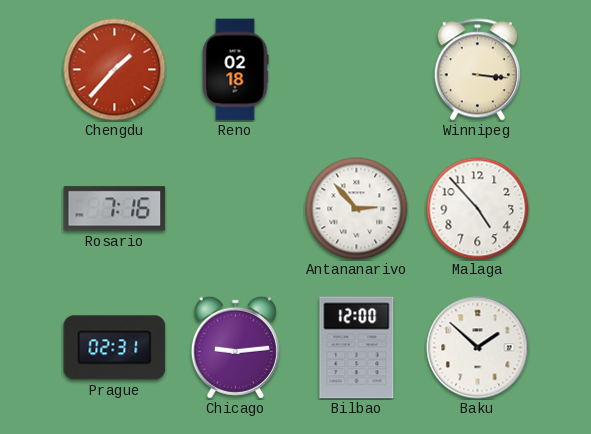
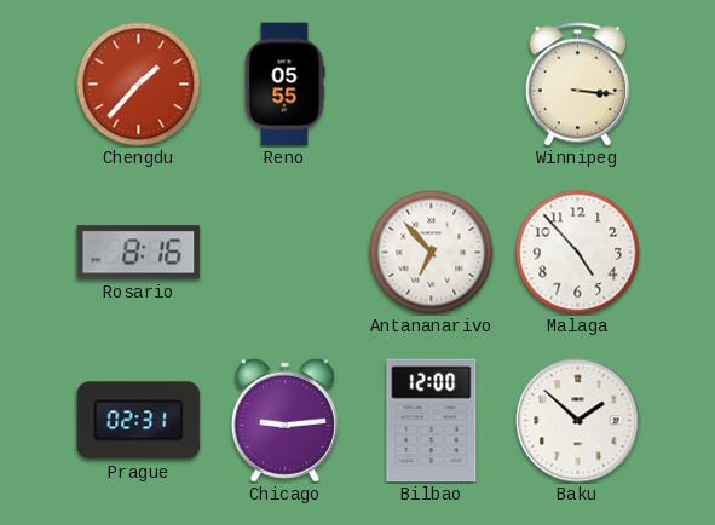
Reno: 02:18 -> 05:55 (284, 85)
Rosario: 7:16 -> 8:16 (139, 253)
Antananarivo: 2:53 -> 6:53 (432, 253)
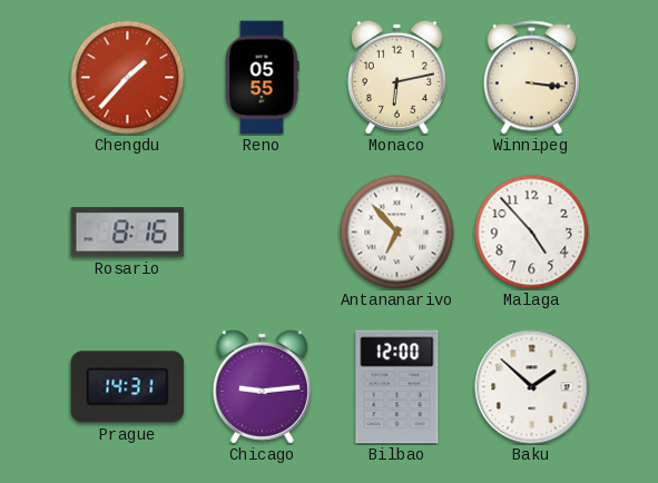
Monaco: none -> 6:13 (396, 77)
Prague: 02:31 -> 14:31 (128, 387)
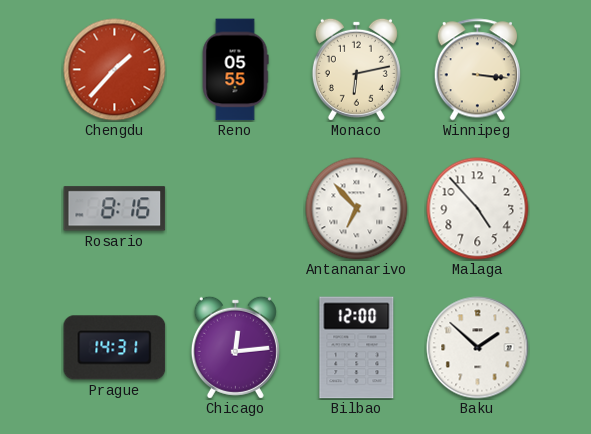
Chicago: 9:14 -> 12:14 (235, 347)
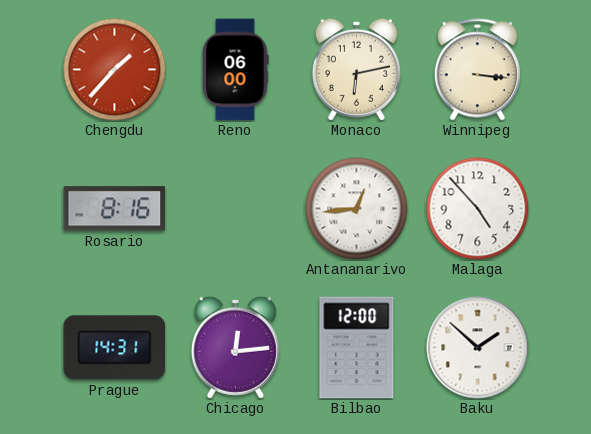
Reno: 05:55 -> 06:00 (235, 70)
Antananarivo: 6:53 -> 12:44 (357, 209)
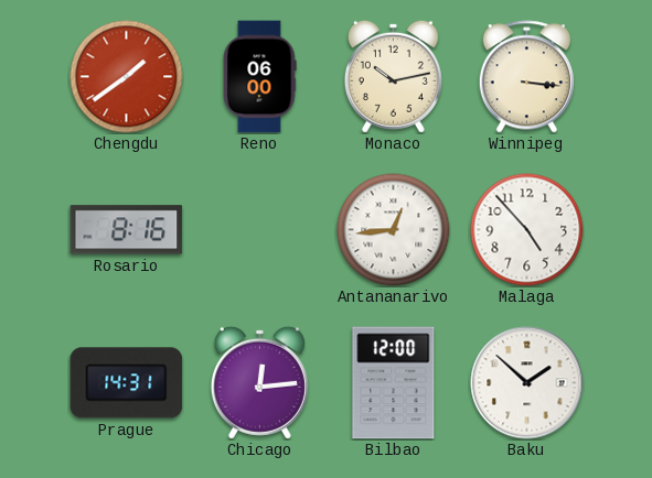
Chengdu: 1:37 -> 1:39 (127, 77)
Monaco: 6:13 -> 10:13 (393, 76)
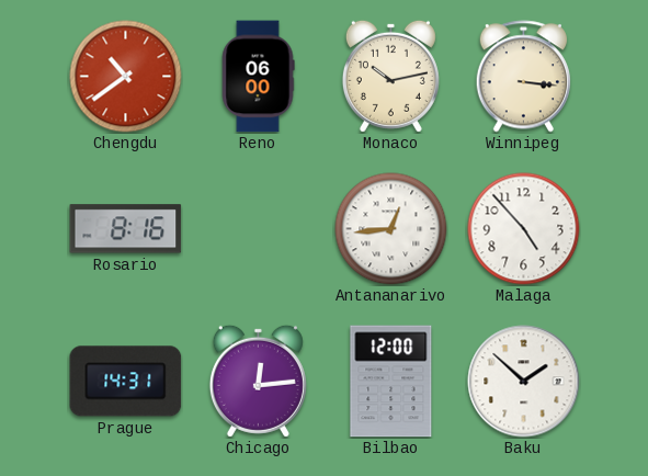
Chengdu: 1:39 -> 10:39 (126, 77)
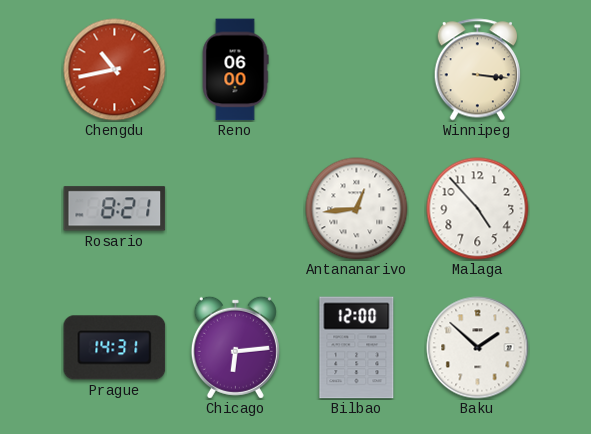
Chengdu: 10:39 -> 10:43 (115, 70)
Monaco: 10:13 -> none (390, 76)
Rosario: 8:16 -> 8:21 (115, 209)
Chicago: 12:14 -> 6:14 (235, 347)
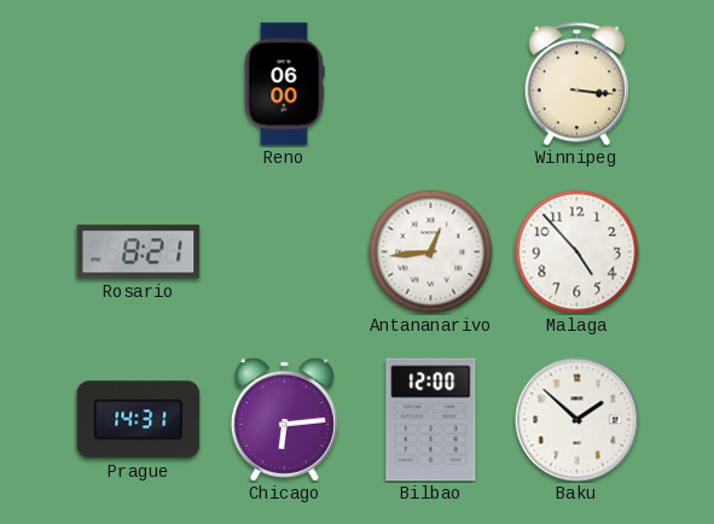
Chengdu: 10:43 -> none (115, 70)
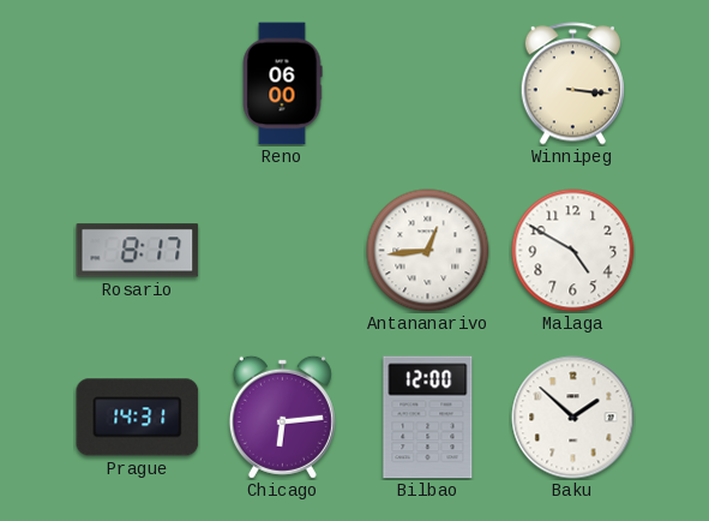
Rosario: 8:21 -> 8:17 (138, 251)
Malaga: 4:53 -> 4:50 (573, 251)
